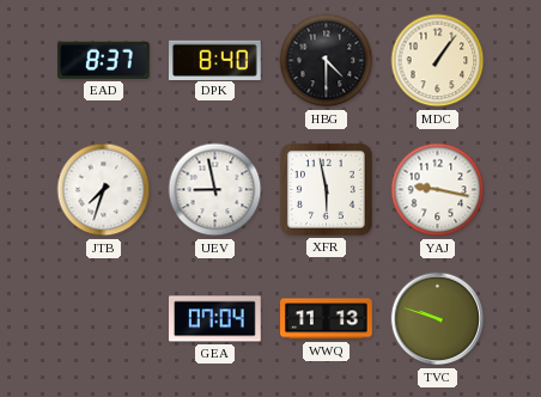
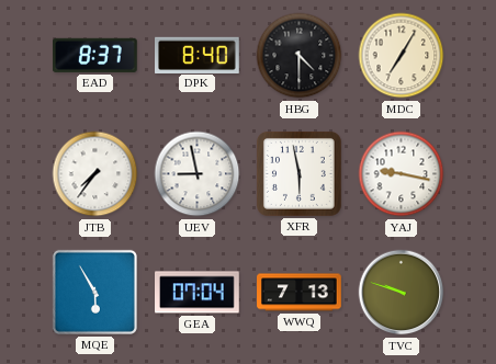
MDC: 1:06 -> 7:05 (402, 56)
JTB: 7:33 -> 7:36 (95, 174)
MQE: none -> 5:55 (94, 292)
WWQ: 11:13 -> 7:13 (300, 293)
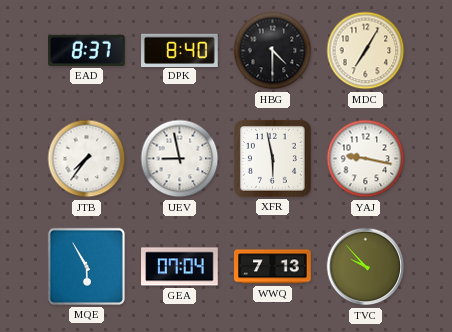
TVC: 9:48 -> 9:53 (366, 267)
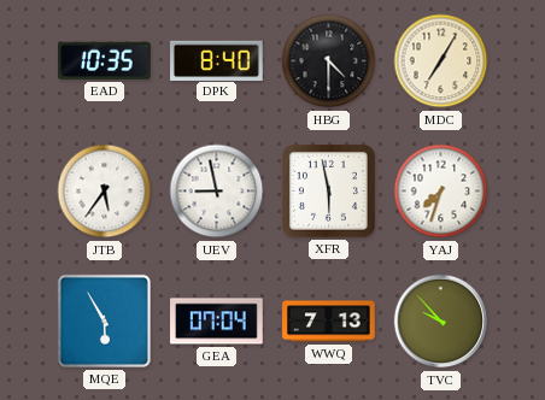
EAD: 8:37 -> 10:35 (105, 60)
JTB: 7:36 -> 5:36 (105, 192)
YAJ: 9:17 -> 7:33 (441, 192)
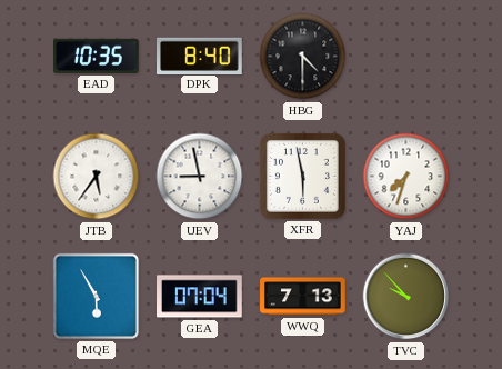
MDC: 7:05 -> none (441, 61)
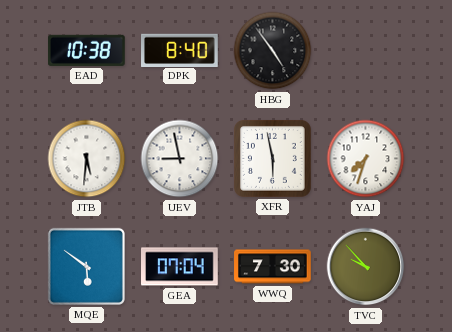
EAD: 10:35 -> 10:38 (87, 50)
HBG: 4:30 -> 4:54 (273, 51)
JTB: 5:36 -> 5:31 (87, 159)
MQE: 5:55 -> 5:51 (86, 266)
WWQ: 7:13 -> 7:30 (273, 267)
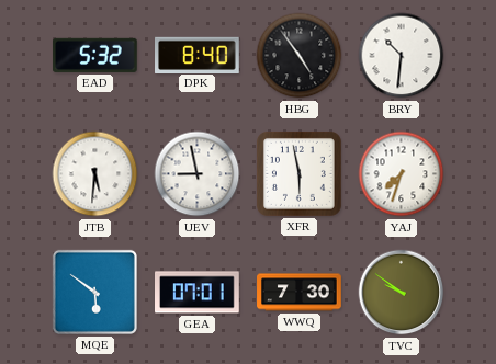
EAD: 10:38 -> 5:32 (95, 55)
BRY: none -> 10:31 (402, 56)
GEA: 07:04 -> 07:01 (198, 293)
TVC: 9:53 -> 9:51 (402, 293)
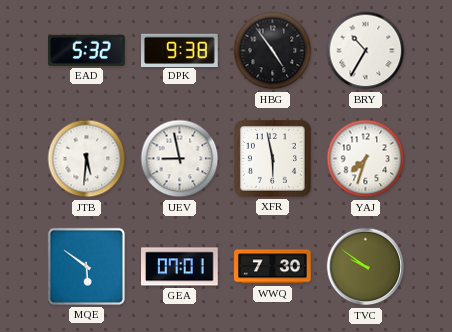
DPK: 8:40 -> 9:38 (180, 50)
BRY: 10:31 -> 10:35 (366, 51)
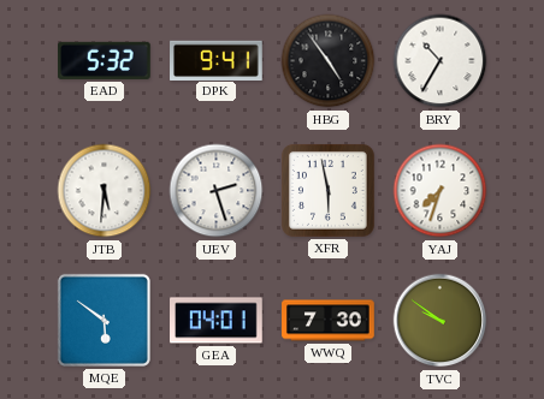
DPK: 9:38 -> 9:41 (217, 60)
UEV: 8:58 -> 2:27 (217, 191)
GEA: 07:01 -> 04:01 (217, 321)
